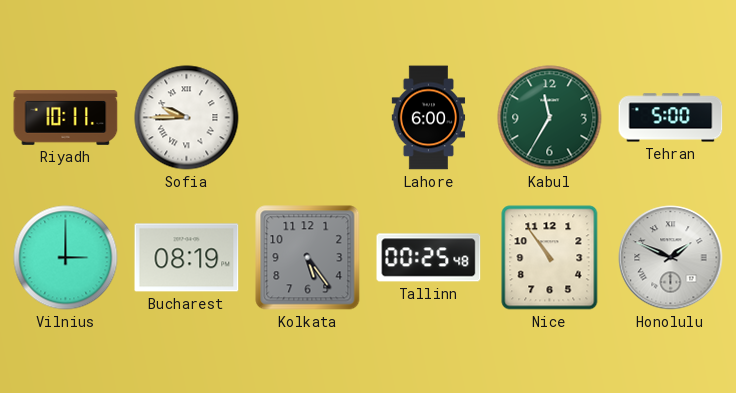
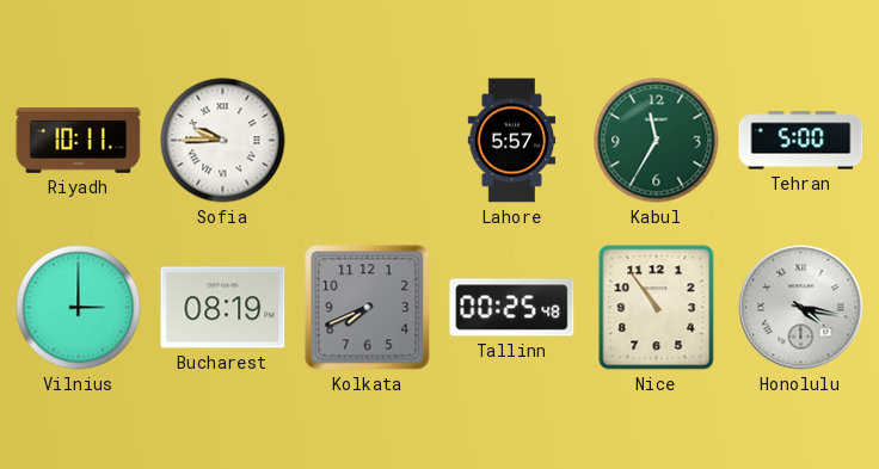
Lahore: 6:00 -> 5:57 (512, 141)
Kolkata: 5:24 -> 7:41 (368, 308)
Honolulu: 1:49 -> 4:17 (801, 308)
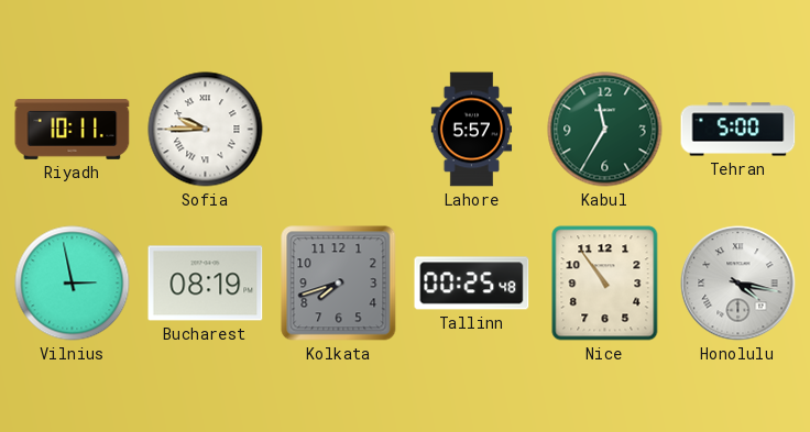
Vilnius: 3:00 -> 2:58 (73, 284)
Kolkata: 7:41 -> 7:42 (339, 284)
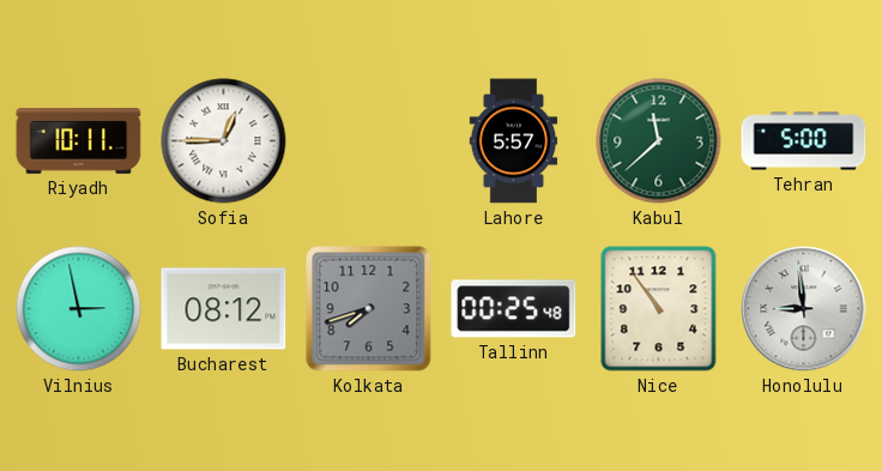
Sofia: 9:45 -> 12:45 (224, 141)
Kabul: 11:35 -> 11:38 (659, 141)
Bucharest: 08:19 -> 08:12 (224, 309)
Honolulu: 4:17 -> 8:59 (804, 309)
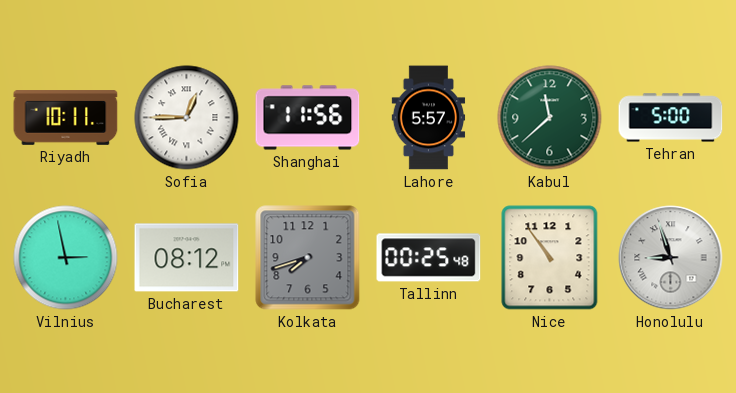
Shanghai: none -> 11:56 (308, 118)
Honolulu: 8:59 -> 8:57 (671, 258)
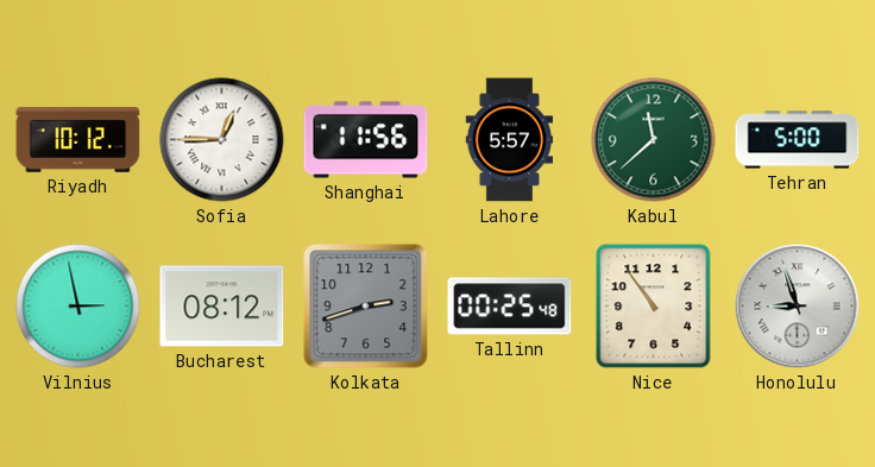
Riyadh: 10:11 -> 10:12 (78, 140)
Kolkata: 7:42 -> 2:42 (366, 307)
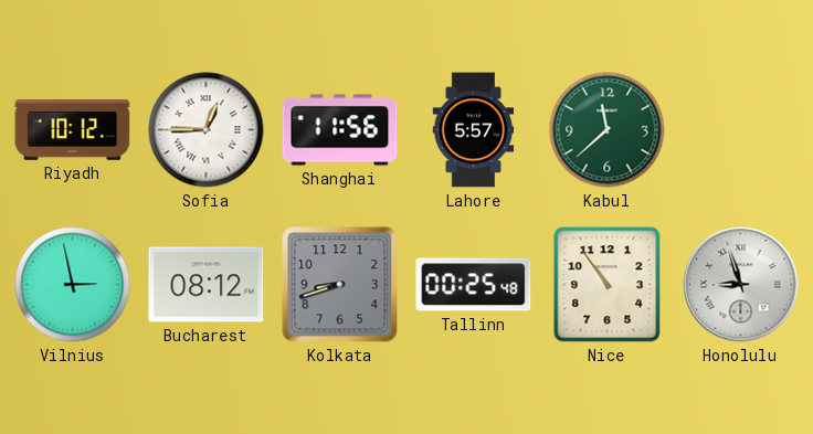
Tehran: 5:00 -> none (798, 140)
Kolkata: 2:42 -> 8:42 (340, 285)
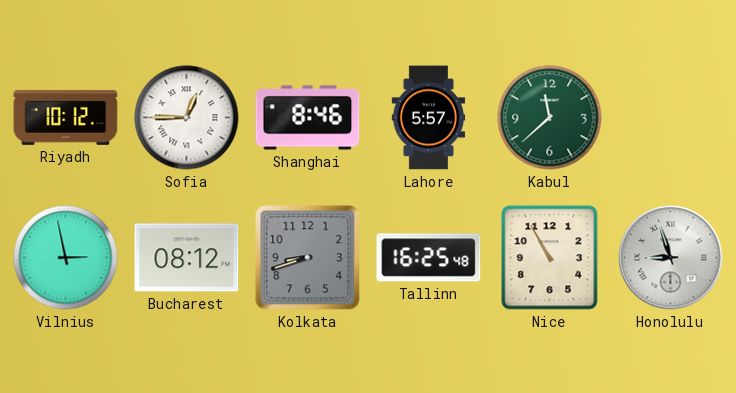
Shanghai: 11:56 -> 8:46 (308, 118)
Tallinn: 00:25 -> 16:25 (429, 258)
Nice: 10:54 -> 10:55 (550, 258)
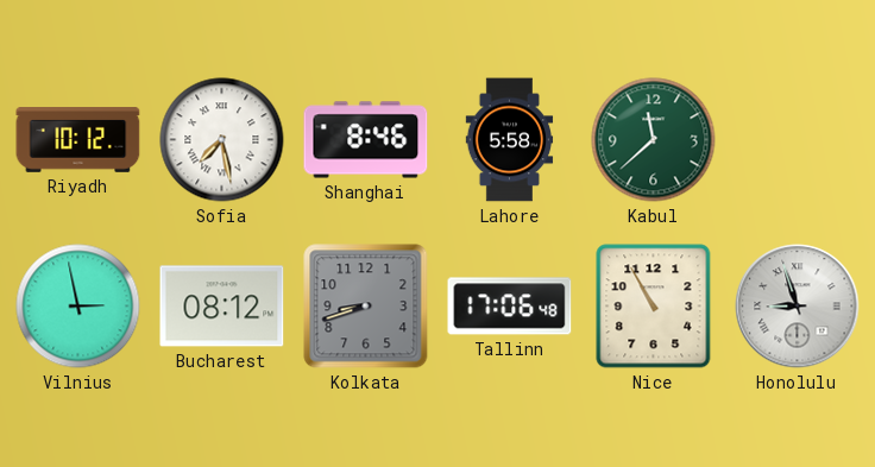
Sofia: 12:45 -> 7:28 (222, 140)
Lahore: 5:57 -> 5:58 (510, 140)
Tallinn: 16:25 -> 17:06 (510, 307)
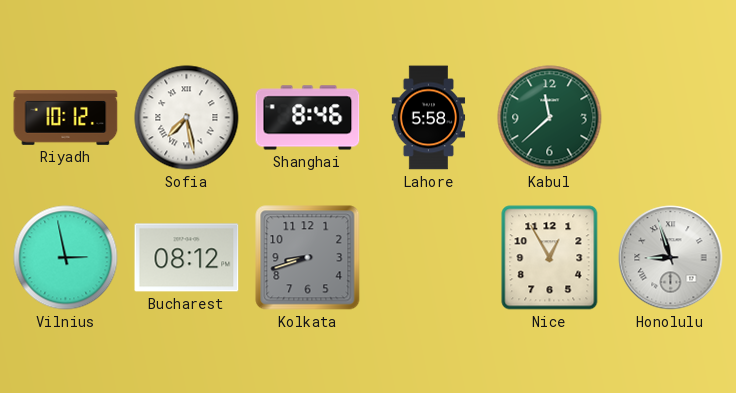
Tallinn: 17:06 -> none (510, 307)
Nice: 10:55 -> 12:55 (550, 258)
